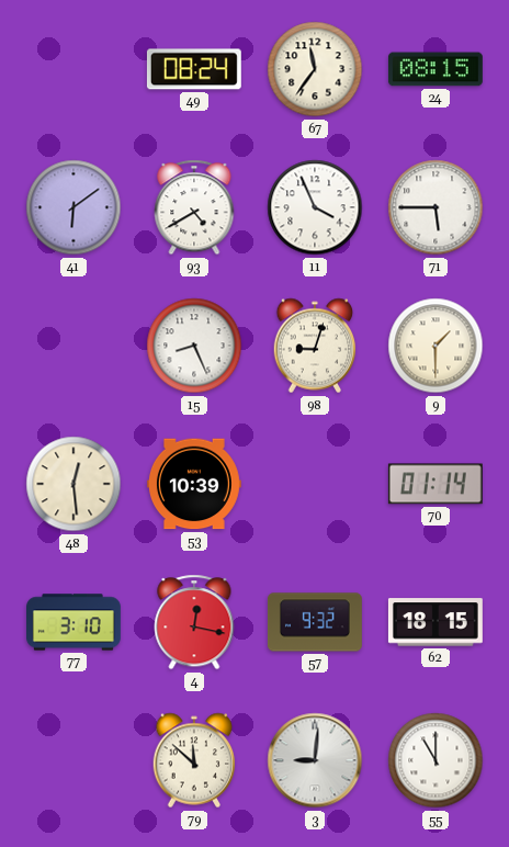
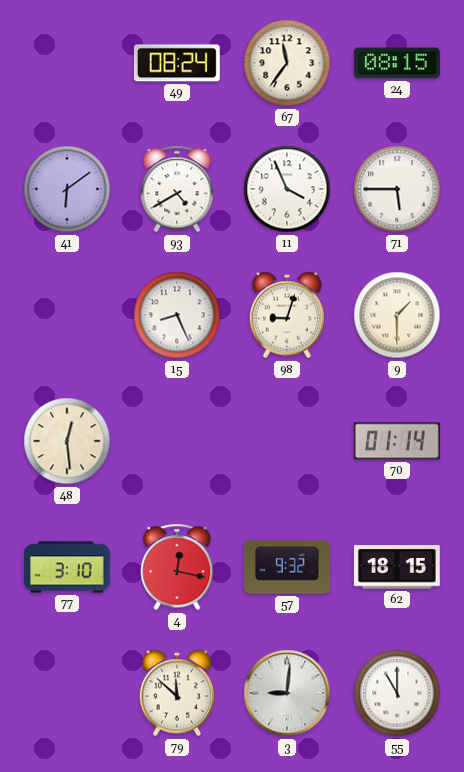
53: 10:39 -> none (194, 484)
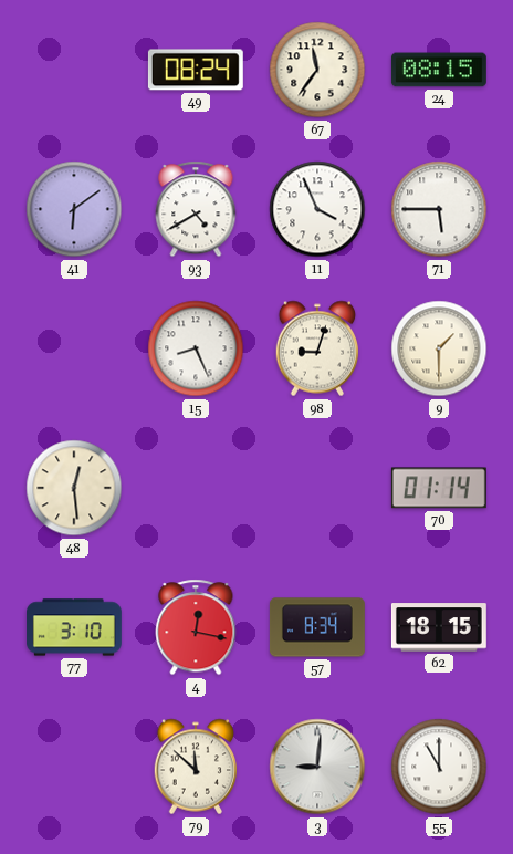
57: 9:32 -> 8:34 (317, 627)
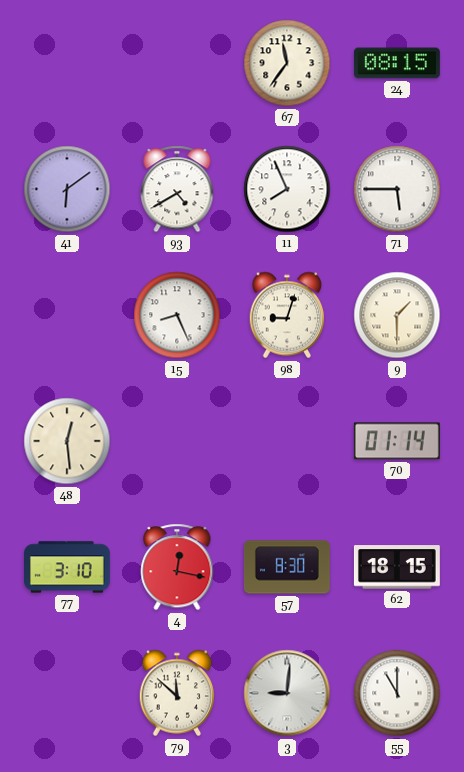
49: 08:24 -> none (196, 70)
11: 3:56 -> 7:56 (287, 189)
57: 8:34 -> 8:30 (287, 567)
